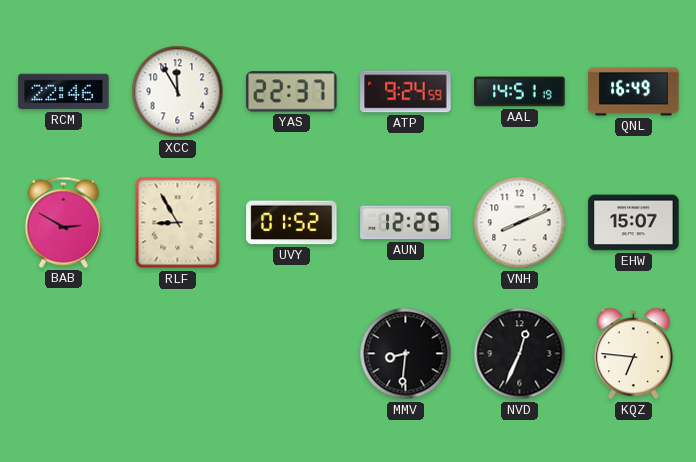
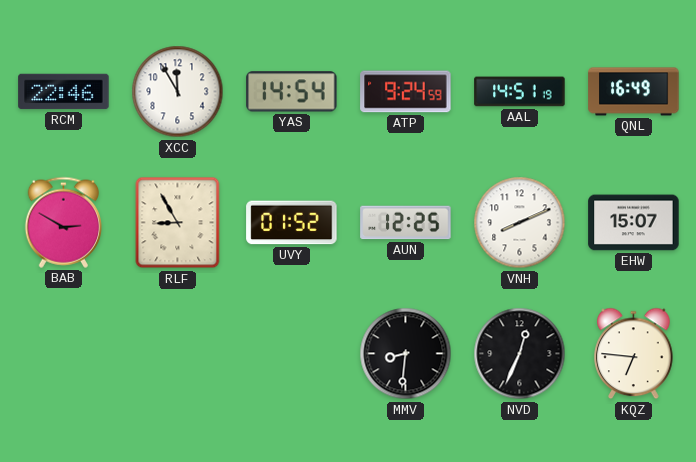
YAS: 22:37 -> 14:54 (292, 92)
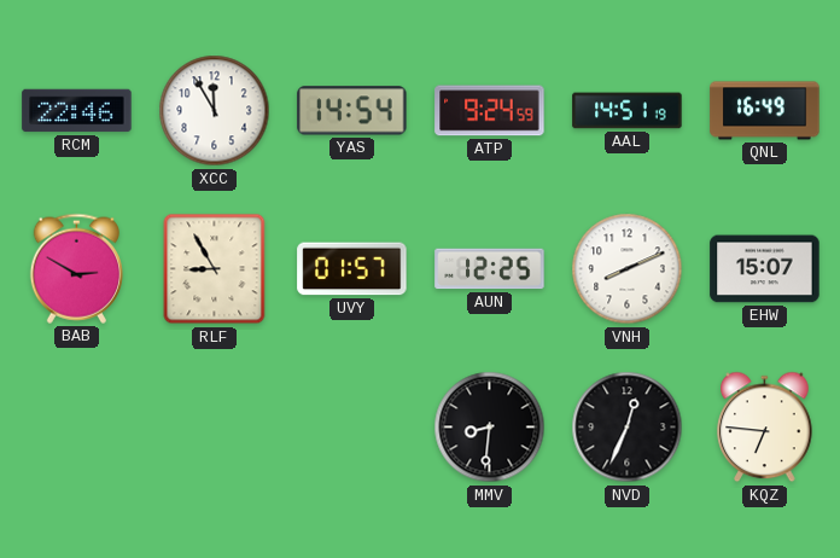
UVY: 01:52 -> 01:57 (352, 269)
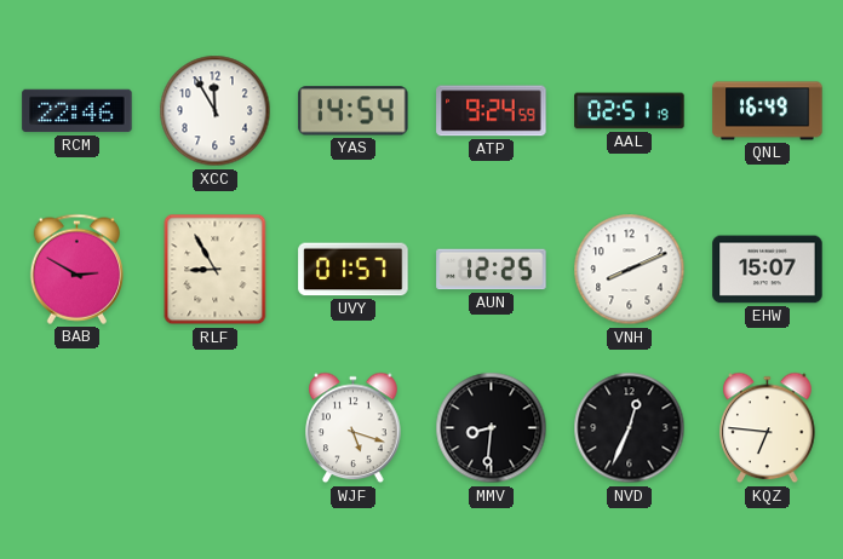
AAL: 14:51 -> 02:51 (630, 111)
WJF: none -> 5:18 (354, 428)
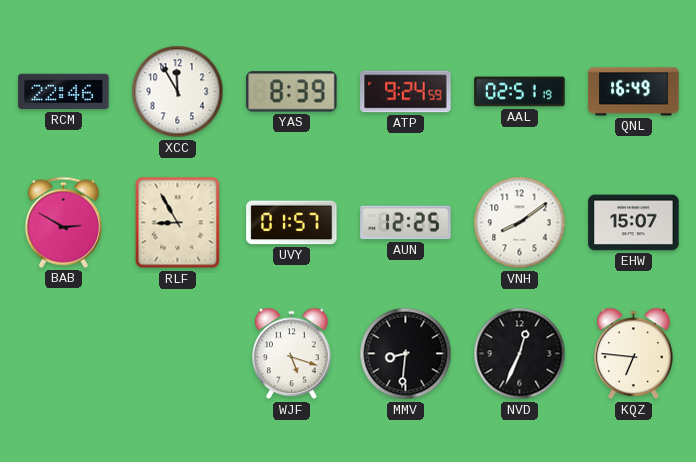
YAS: 14:54 -> 8:39 (292, 92)
VNH: 8:11 -> 8:09 (520, 223)
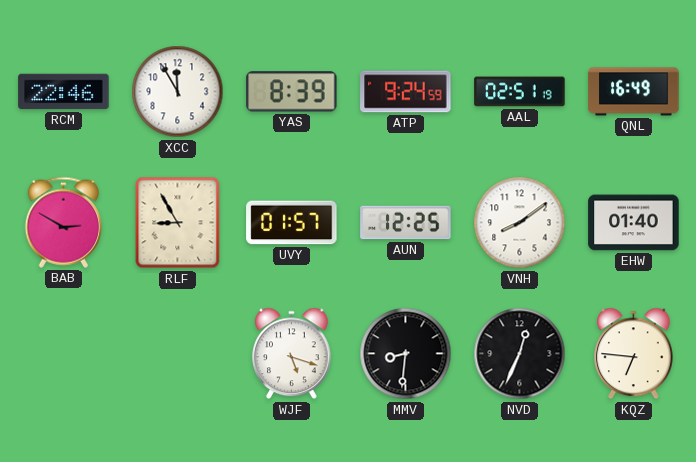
EHW: 15:07 -> 01:40 (634, 223)
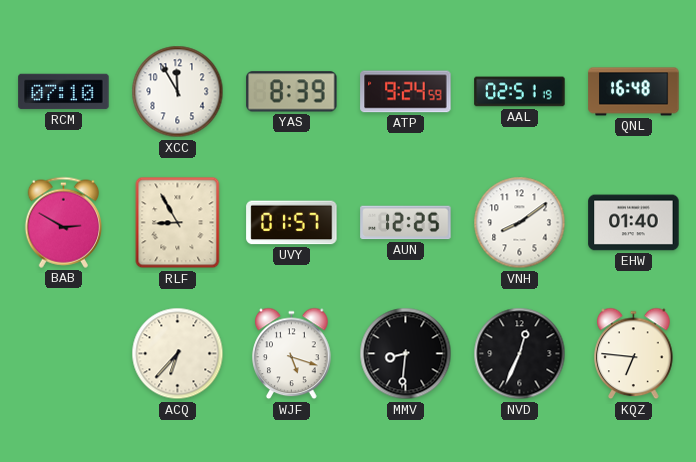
RCM: 22:46 -> 07:10 (64, 92)
QNL: 16:49 -> 16:48 (634, 92)
ACQ: none -> 6:37 (178, 354)
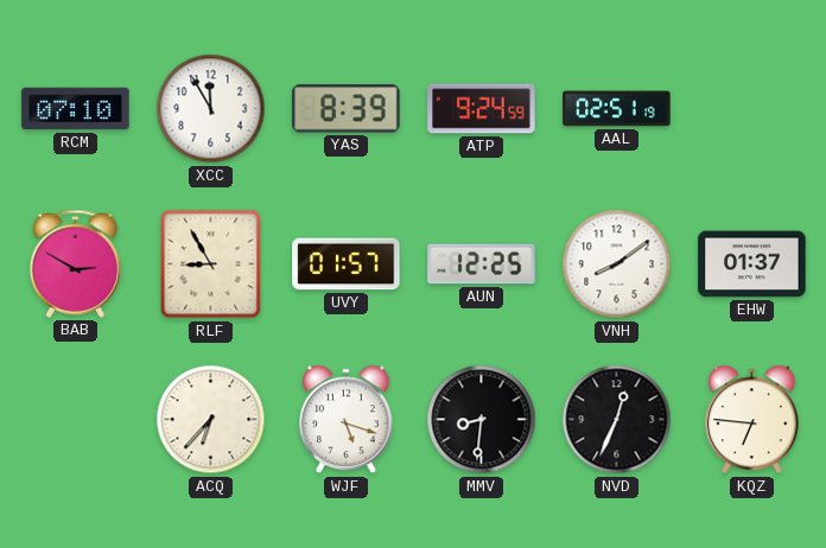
QNL: 16:48 -> none (634, 92)
EHW: 01:40 -> 01:37 (752, 265)
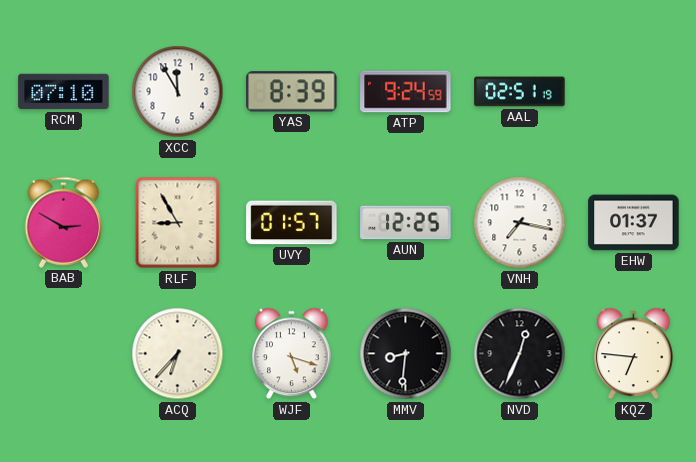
VNH: 8:09 -> 7:17 (520, 223)
